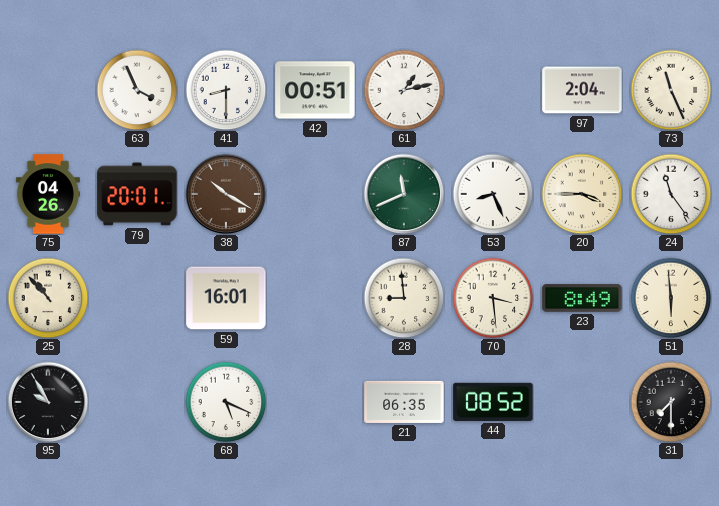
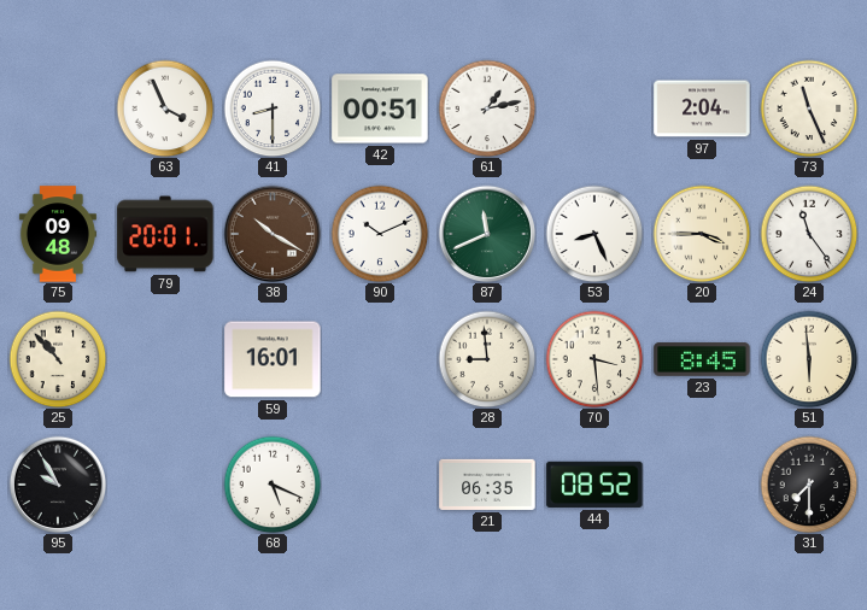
75: 04:26 -> 09:48 (58, 234)
90: none -> 10:11 (380, 234)
23: 8:49 -> 8:45 (702, 359)
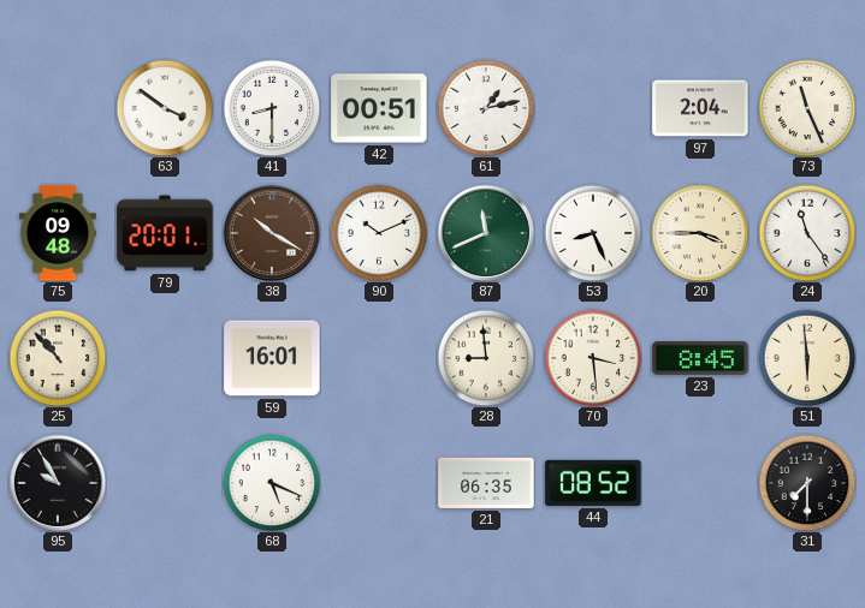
63: 3:56 -> 3:51 (165, 108)
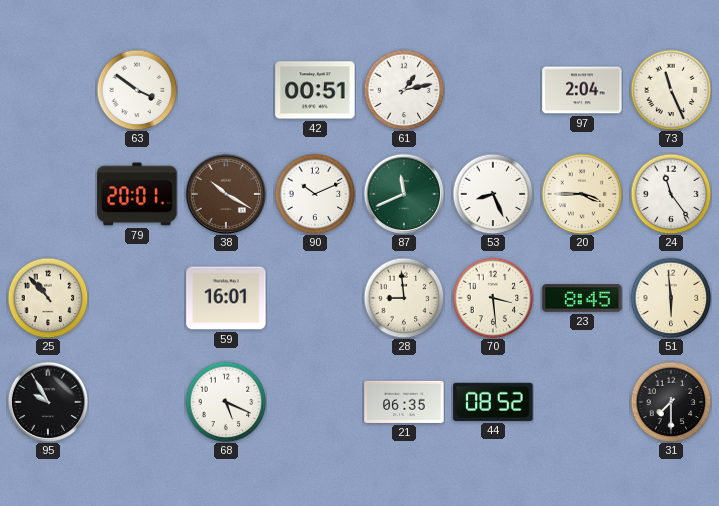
41: 8:30 -> none (272, 108)
75: 09:48 -> none (58, 233)
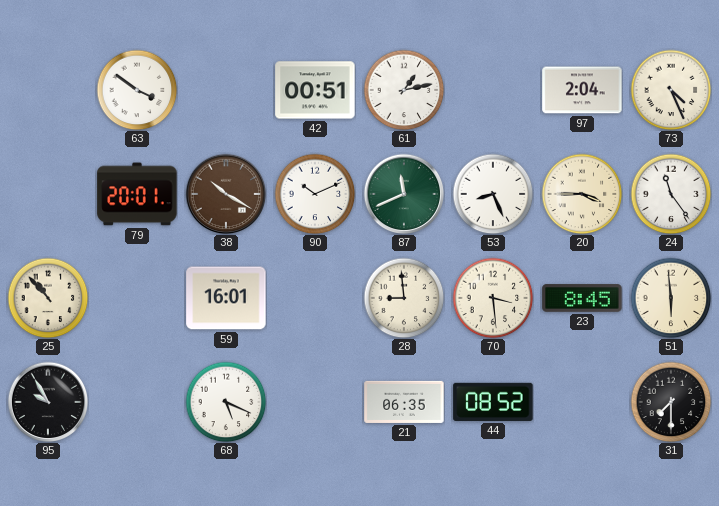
73: 11:26 -> 4:26 (671, 90)
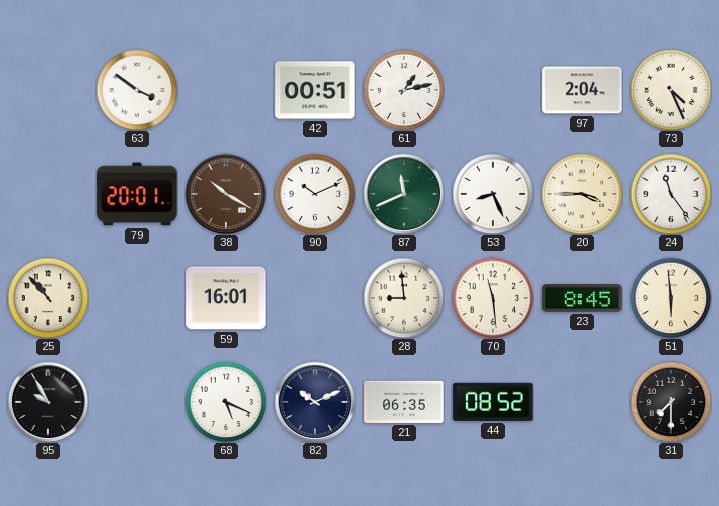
70: 3:29 -> 11:29 (493, 298)
82: none -> 10:11 (315, 402)
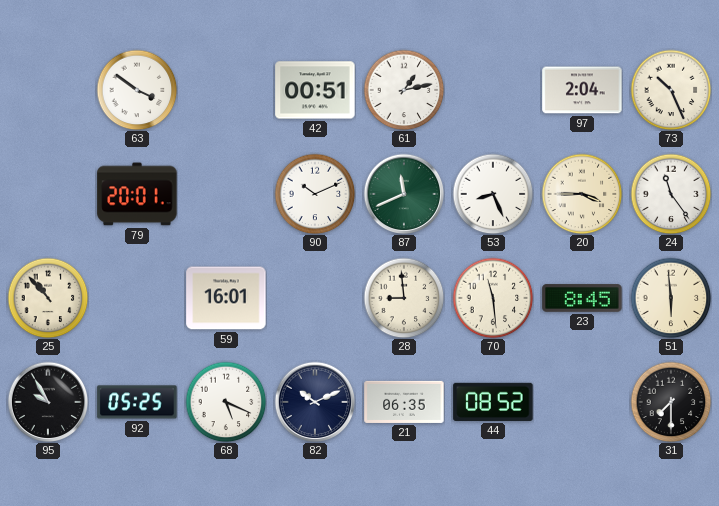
73: 4:26 -> 10:26 (671, 90)
38: 10:20 -> none (226, 194)
92: none -> 05:25 (137, 402)
